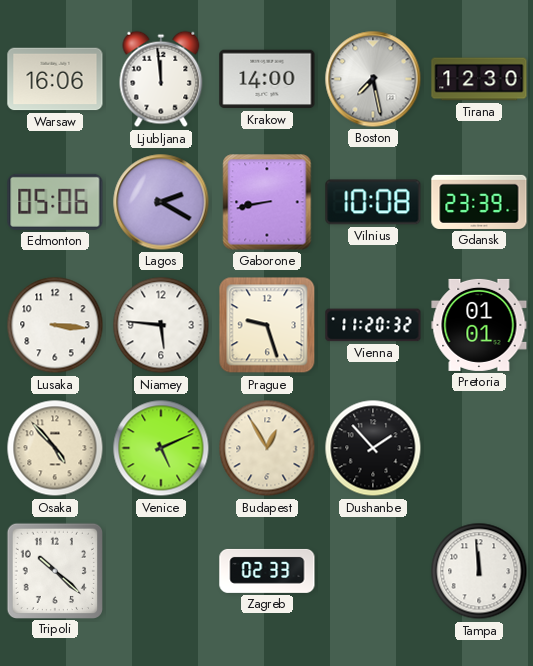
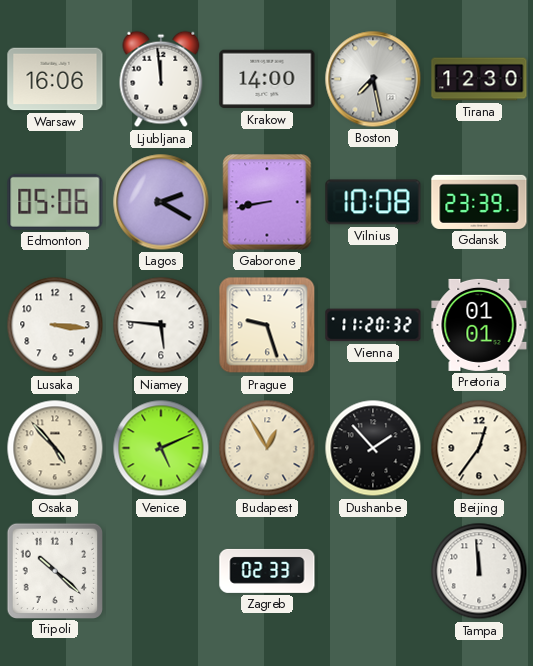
Beijing: none -> 12:36 (479, 448)
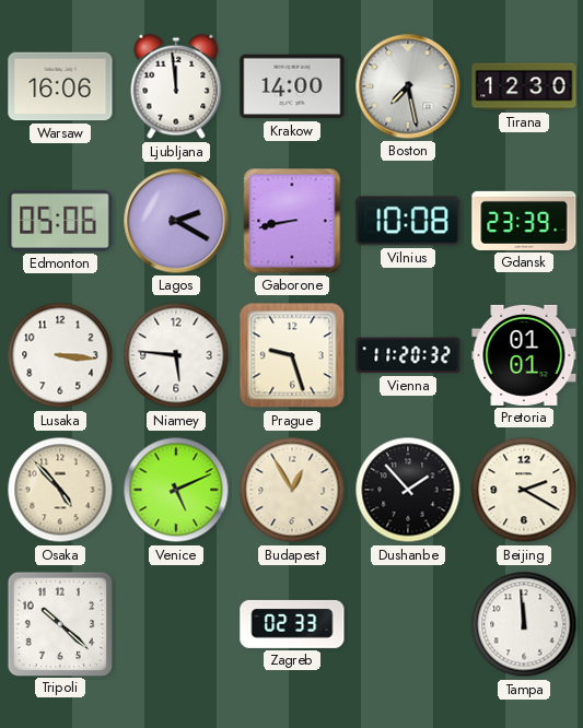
Beijing: 12:36 -> 2:20 (524, 490)
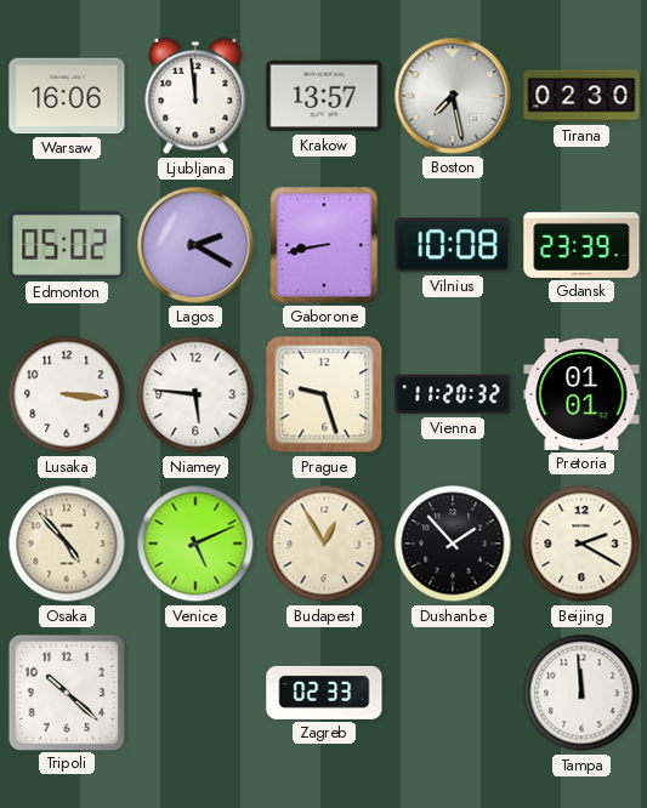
Krakow: 14:00 -> 13:57 (324, 96)
Tirana: 12:30 -> 02:30 (581, 96)
Edmonton: 05:06 -> 05:02 (67, 245)
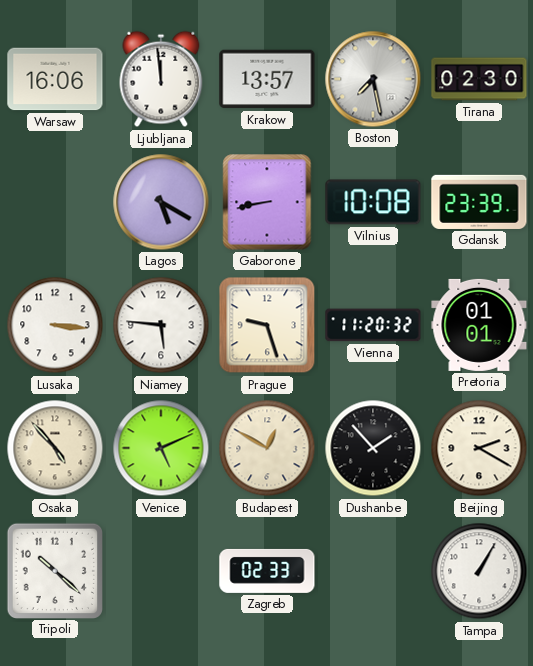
Edmonton: 05:02 -> none (67, 245)
Lagos: 2:20 -> 5:20 (161, 202)
Budapest: 12:55 -> 12:50 (267, 448)
Tampa: 11:59 -> 1:05 (479, 571)
